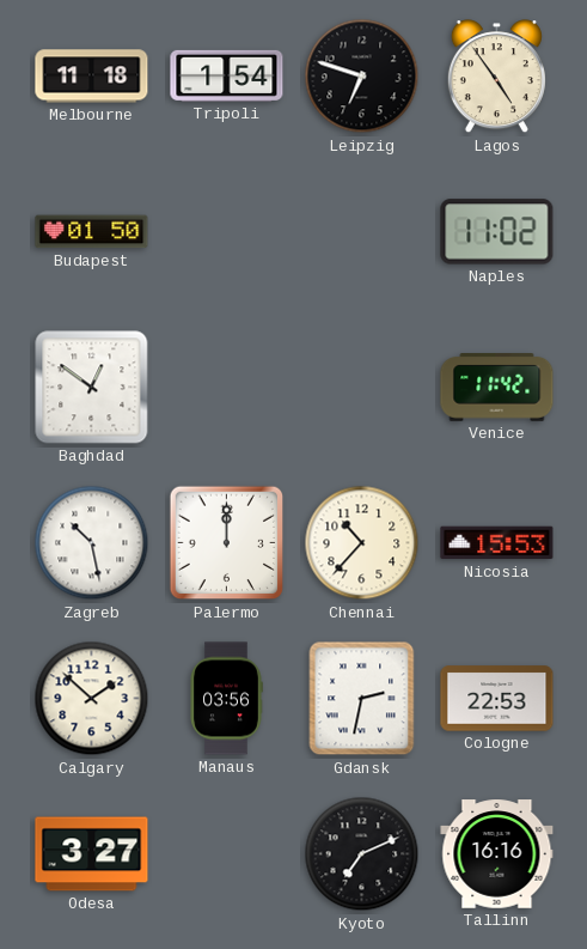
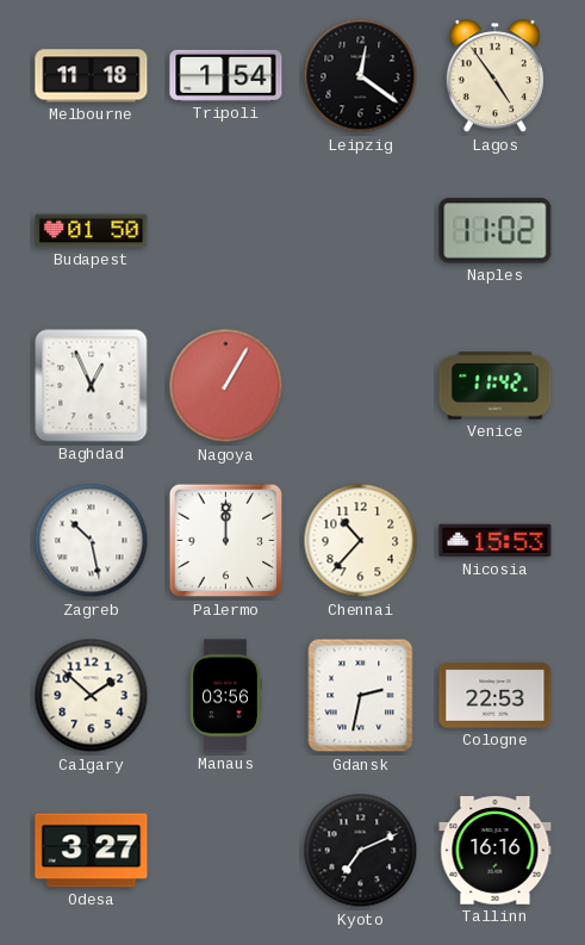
Leipzig: 6:48 -> 12:21 (361, 76)
Baghdad: 12:51 -> 12:56 (92, 386)
Nagoya: none -> 1:05 (226, 386)
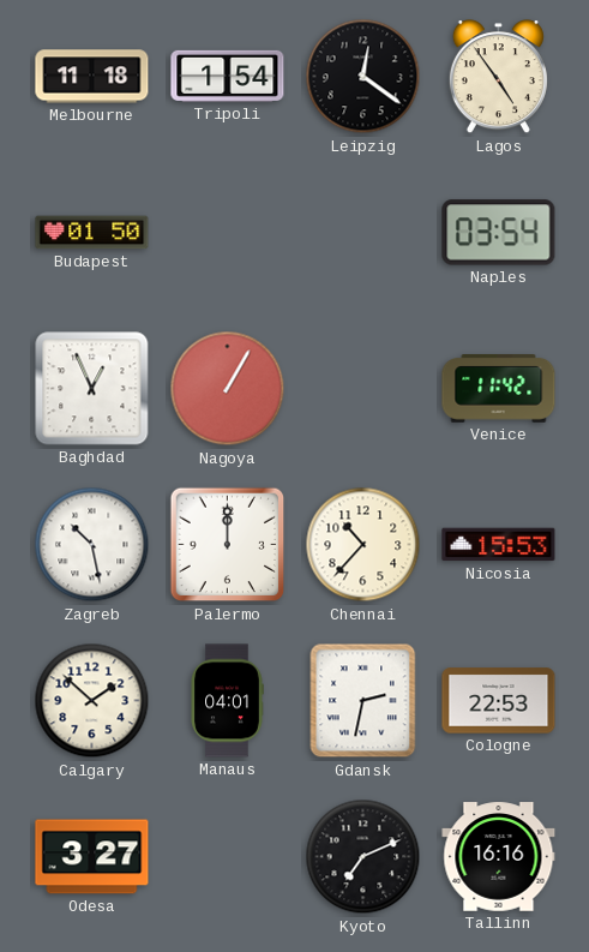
Naples: 11:02 -> 03:54 (499, 233)
Manaus: 03:56 -> 04:01 (227, 701)
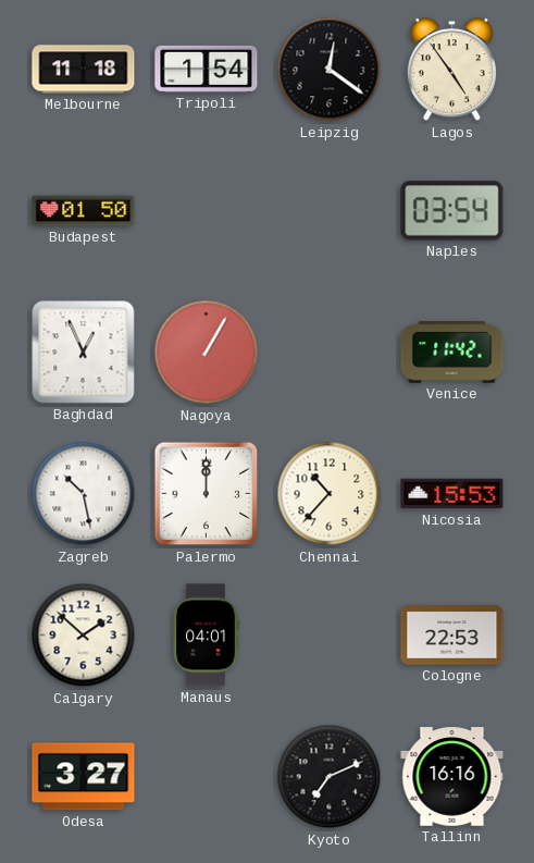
Gdansk: 2:32 -> none (363, 701)
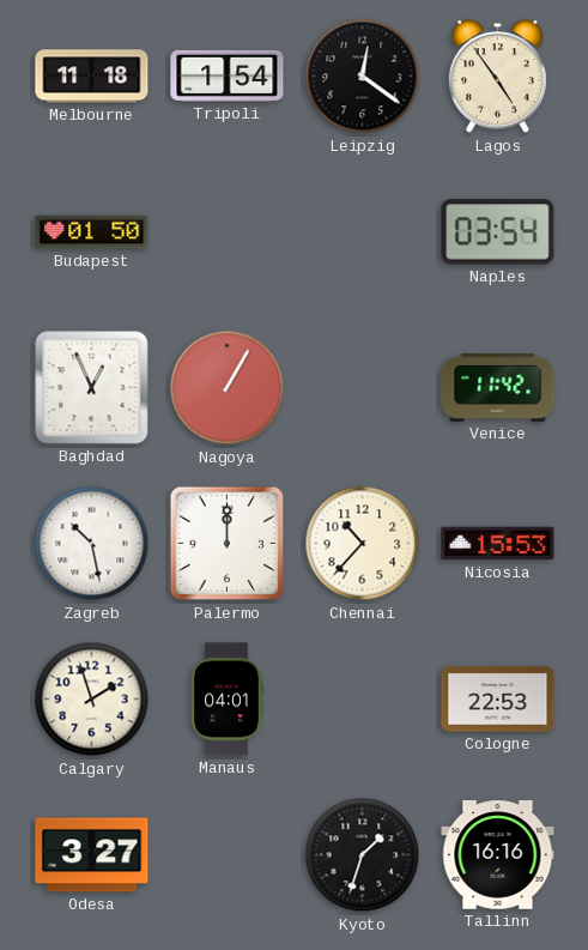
Calgary: 1:52 -> 1:57 (92, 700)
Kyoto: 7:11 -> 1:33 (363, 855)
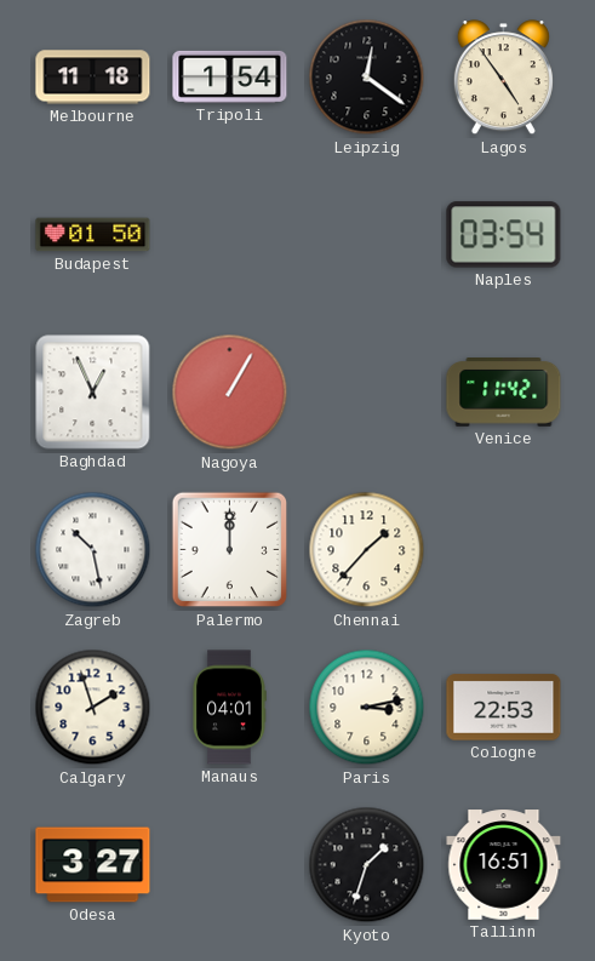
Chennai: 10:37 -> 1:37 (367, 550)
Nicosia: 15:53 -> none (498, 544)
Paris: none -> 3:13 (367, 708)
Tallinn: 16:16 -> 16:51 (504, 865)
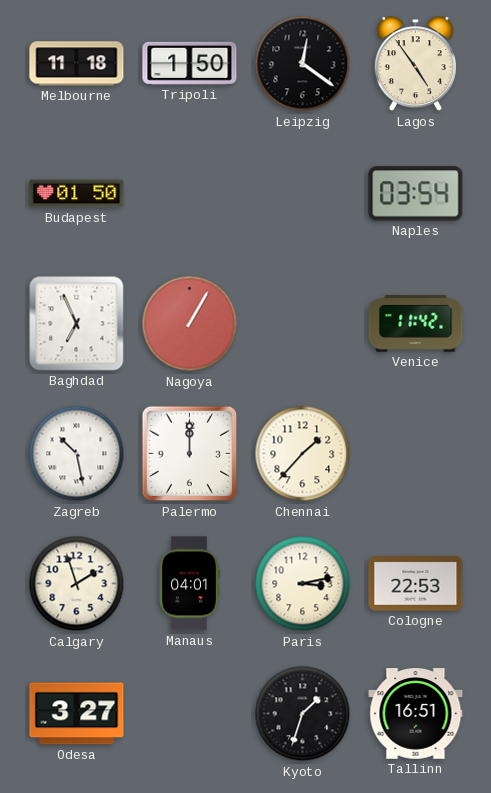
Tripoli: 1:54 -> 1:50 (190, 63)
Baghdad: 12:56 -> 6:56 (77, 324)
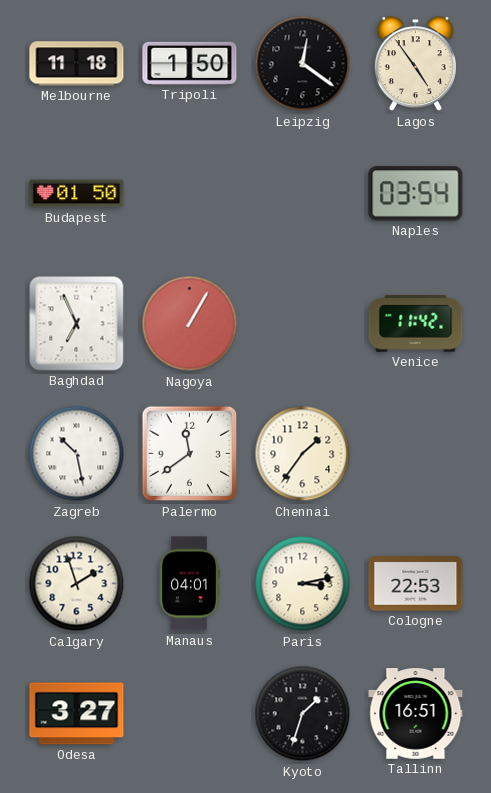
Palermo: 12:00 -> 11:39 (190, 454)
Chennai: 1:37 -> 1:36 (303, 454)
